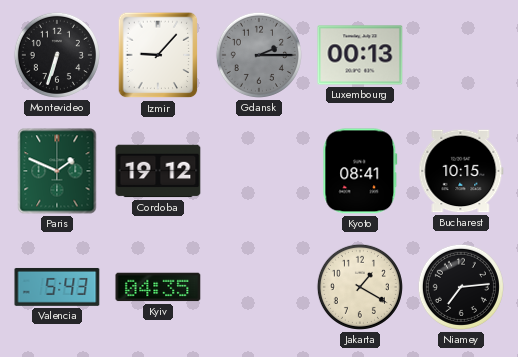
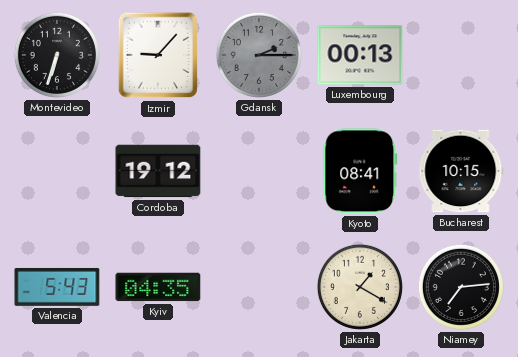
Paris: 1:49 -> none (57, 171)
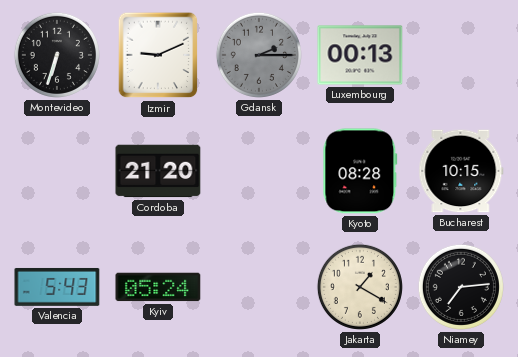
Izmir: 9:07 -> 9:11 (158, 55)
Cordoba: 19:12 -> 21:20 (158, 171)
Kyoto: 08:41 -> 08:28 (360, 171)
Kyiv: 04:35 -> 05:24 (158, 287)
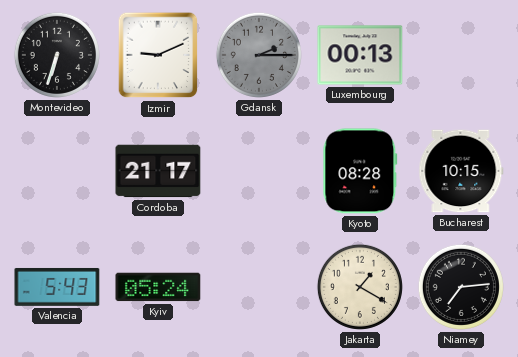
Cordoba: 21:20 -> 21:17 (158, 171)
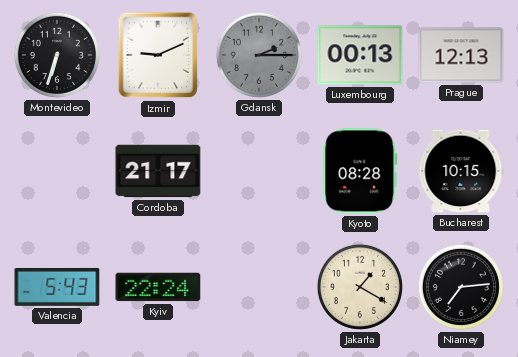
Prague: none -> 12:13 (461, 55)
Kyiv: 05:24 -> 22:24 (158, 287)
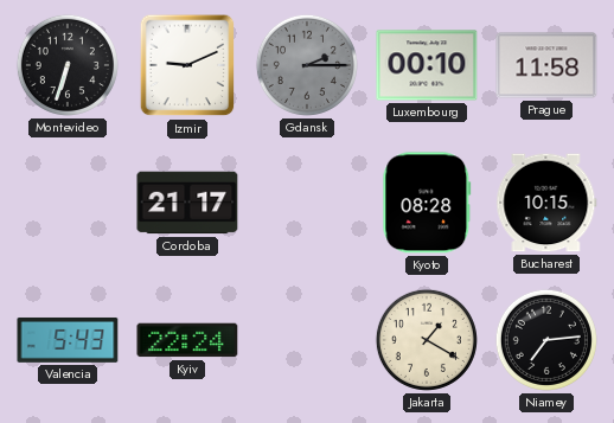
Luxembourg: 00:13 -> 00:10 (427, 65)
Prague: 12:13 -> 11:58 (546, 65)
